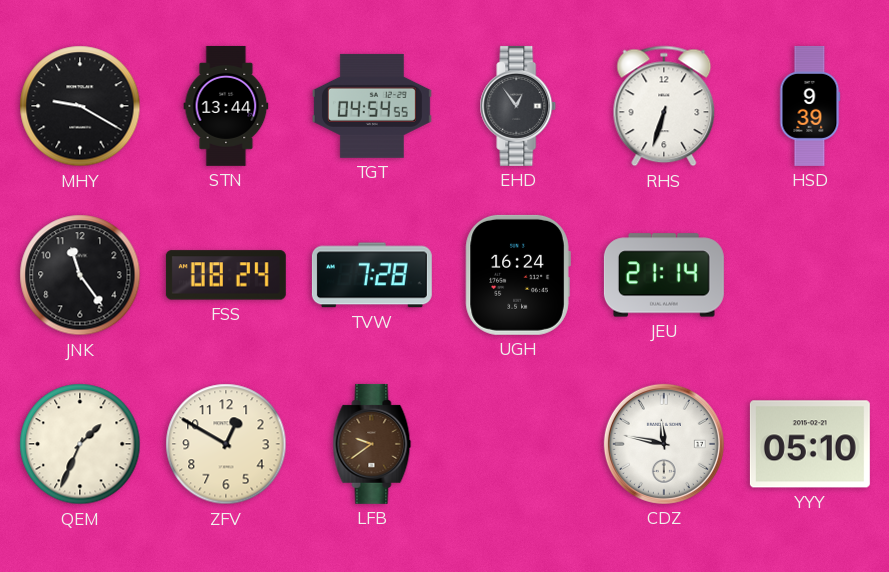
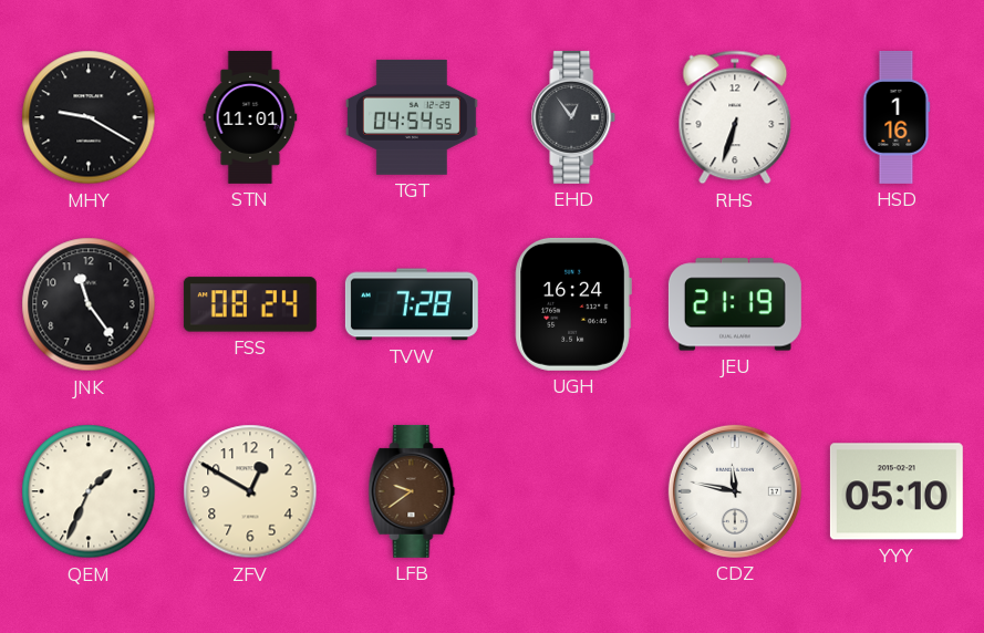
STN: 13:44 -> 11:01 (250, 117)
HSD: 9:39 -> 1:16 (897, 117)
JEU: 21:14 -> 21:19 (735, 304)
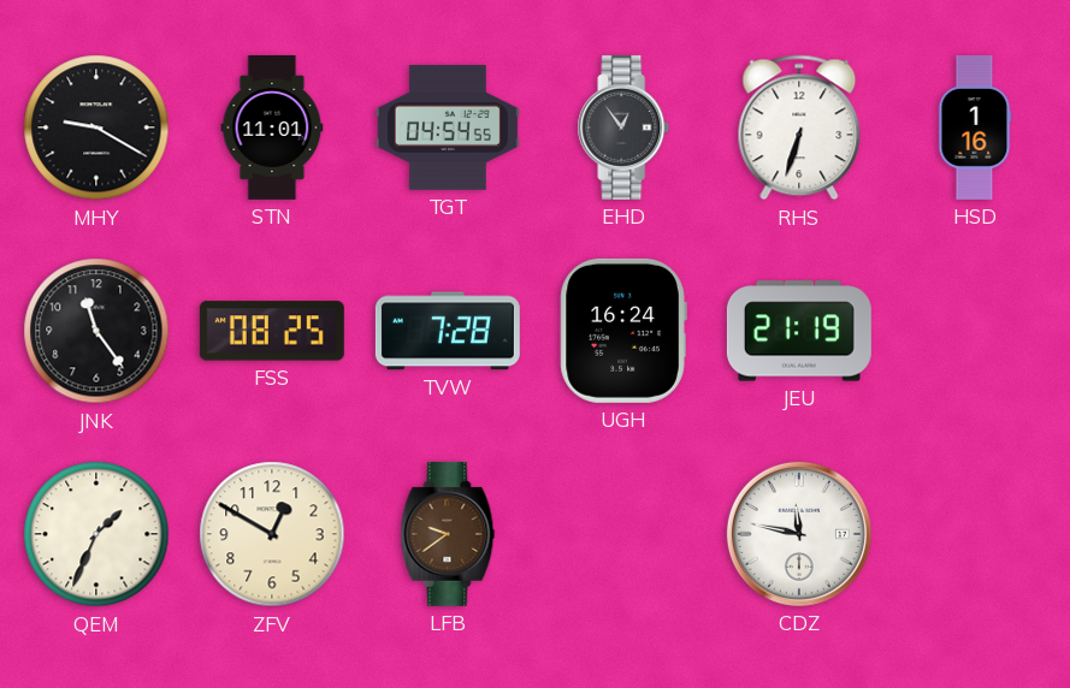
FSS: 08:24 -> 08:25 (272, 331)
YYY: 05:10 -> none (897, 491)
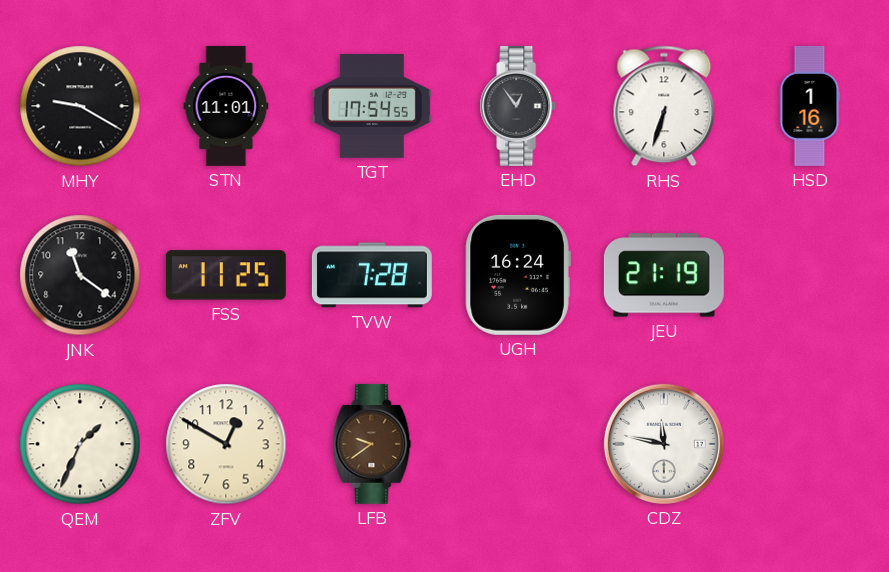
TGT: 04:54 -> 17:54 (372, 106)
JNK: 11:24 -> 11:21 (80, 275)
FSS: 08:25 -> 11:25 (226, 275)
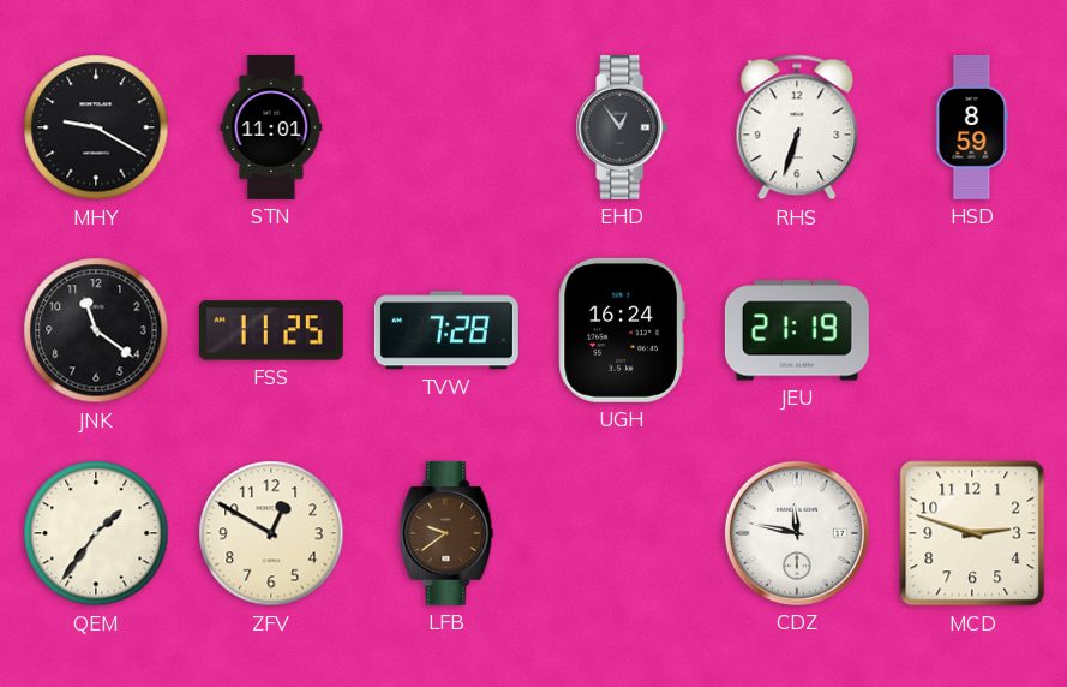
TGT: 17:54 -> none (372, 106)
HSD: 1:16 -> 8:59 (972, 127)
QEM: 1:34 -> 1:36 (96, 533)
MCD: none -> 2:48 (972, 533)
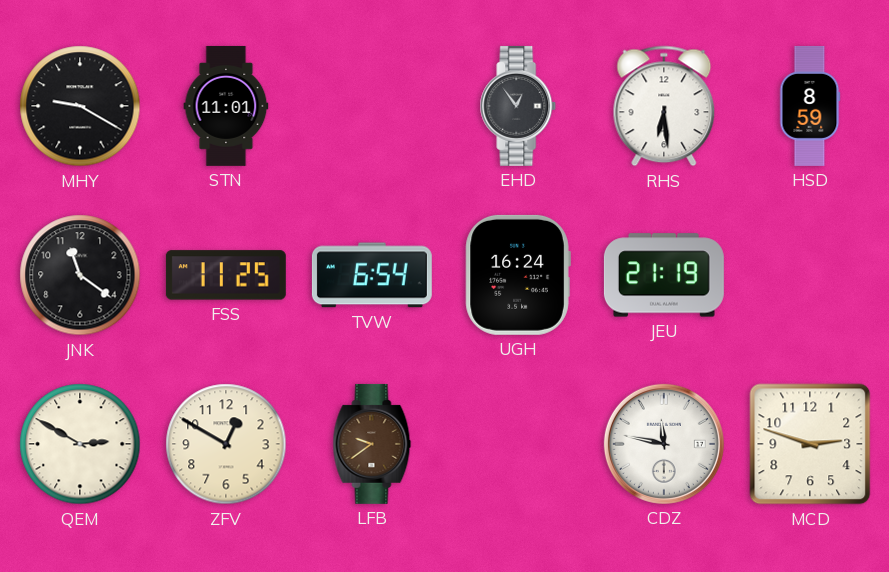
RHS: 6:33 -> 6:29 (664, 106)
TVW: 7:28 -> 6:54 (372, 275)
QEM: 1:36 -> 2:50 (80, 444)
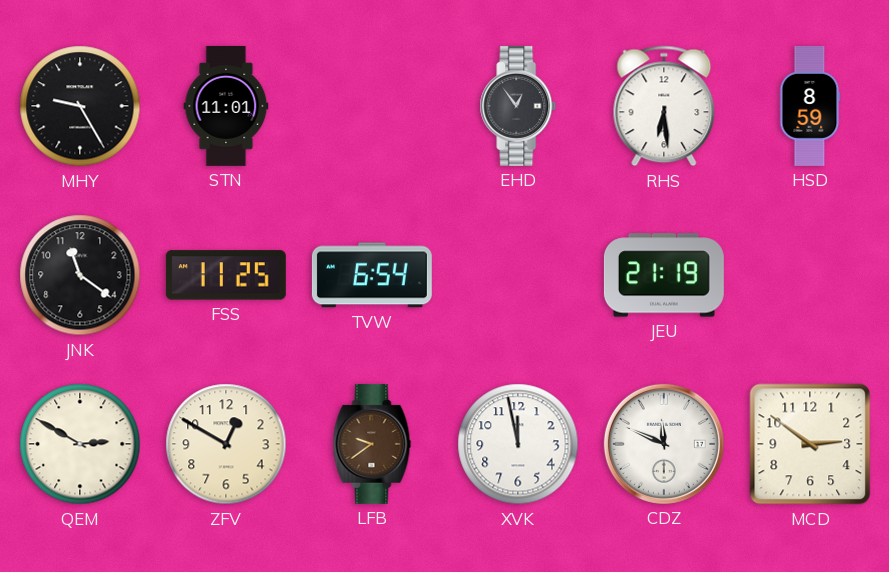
MHY: 9:20 -> 9:25 (80, 106)
UGH: 16:24 -> none (518, 275)
XVK: none -> 11:58 (518, 444)
CDZ: 11:47 -> 11:49 (664, 444)
MCD: 2:48 -> 2:51 (810, 444)
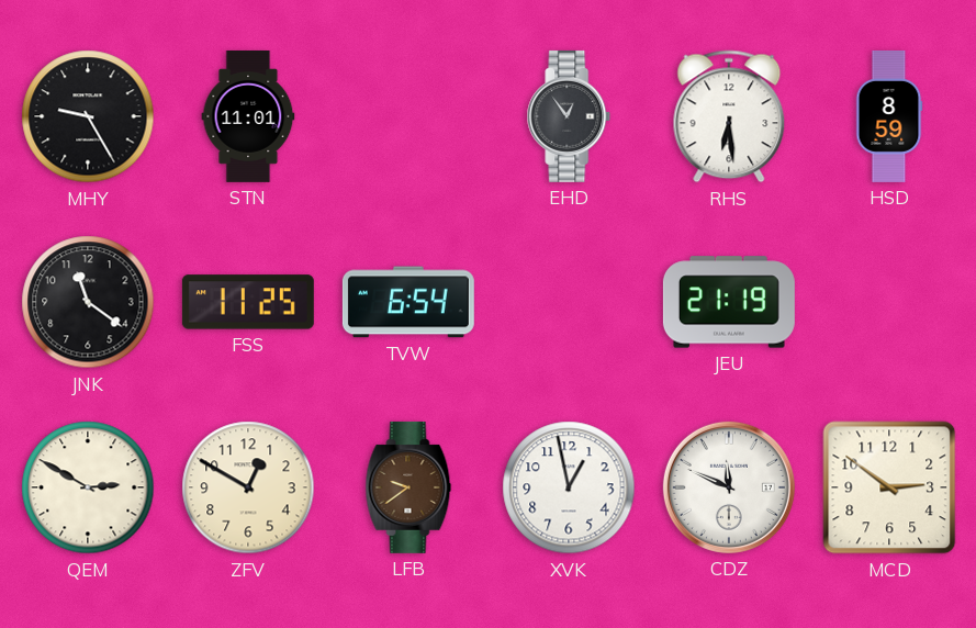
XVK: 11:58 -> 12:58 (569, 487)
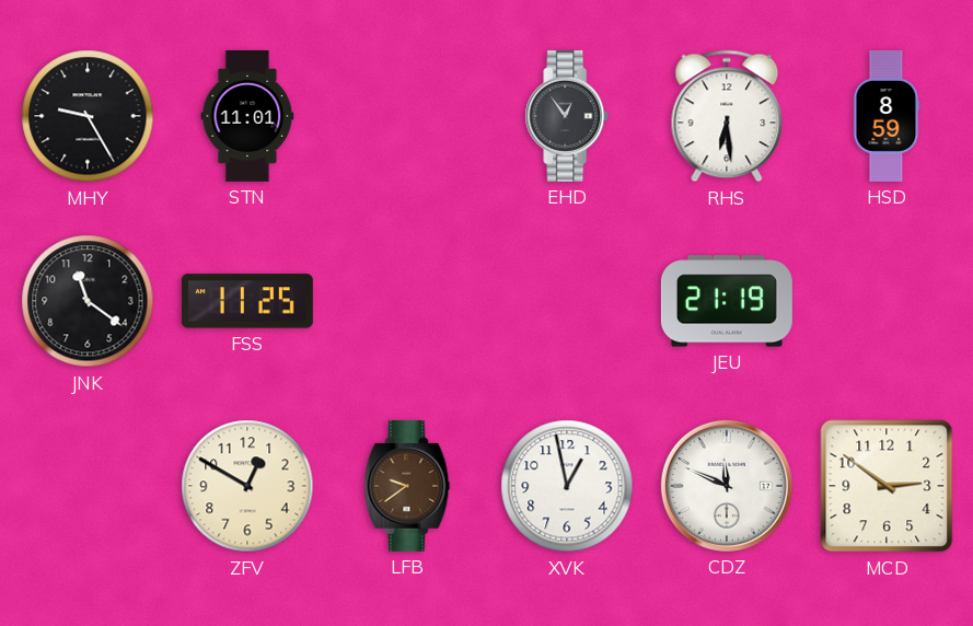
TVW: 6:54 -> none (408, 302)
QEM: 2:50 -> none (88, 487)
